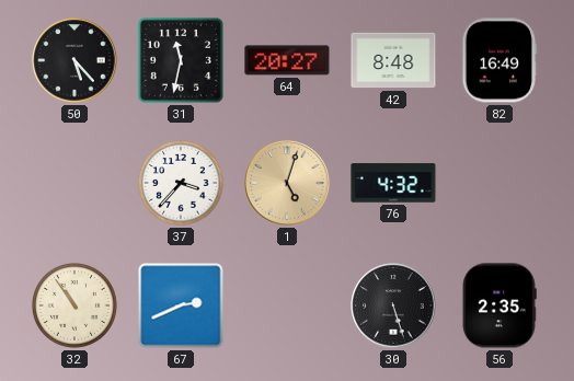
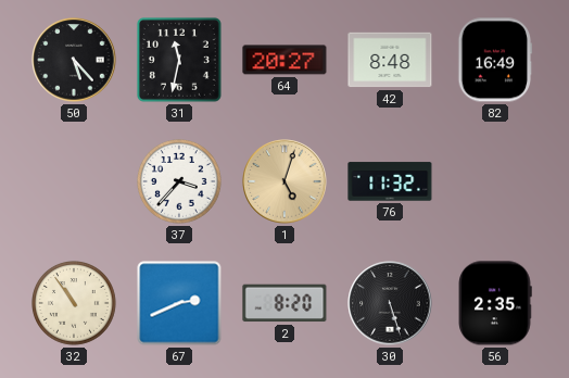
76: 4:32 -> 11:32 (390, 181)
2: none -> 8:20 (284, 303)
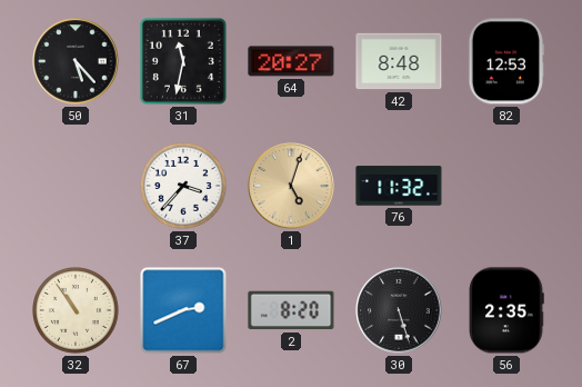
82: 16:49 -> 12:53 (506, 61)
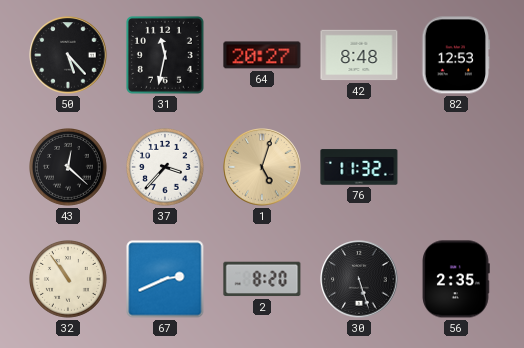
43: none -> 12:22 (69, 168)
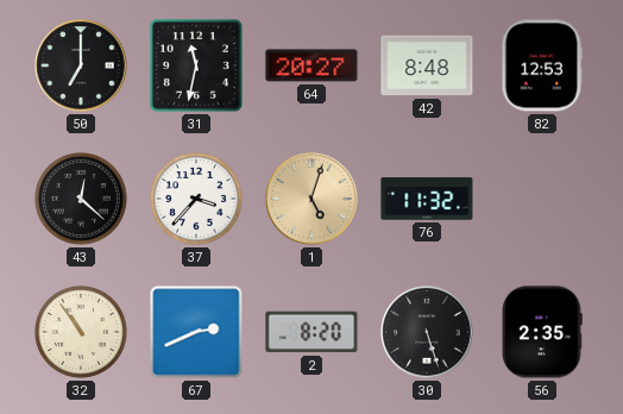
50: 5:23 -> 7:00 (81, 65)
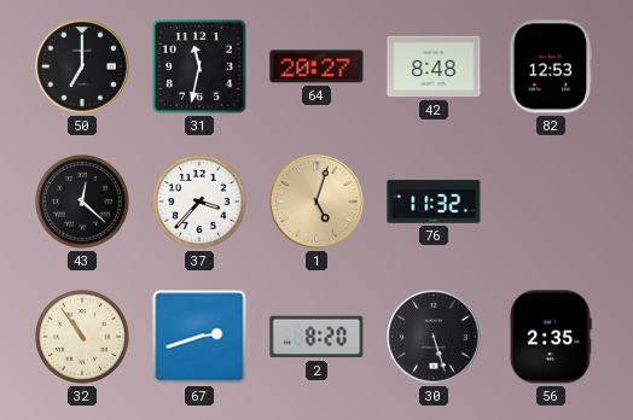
67: 2:41 -> 2:42 (199, 337)
